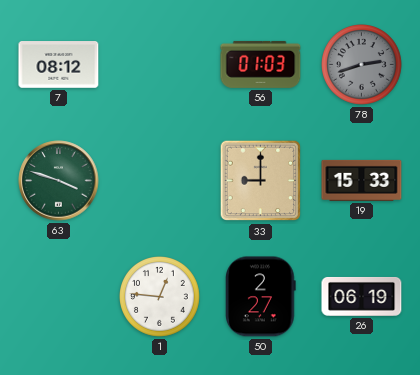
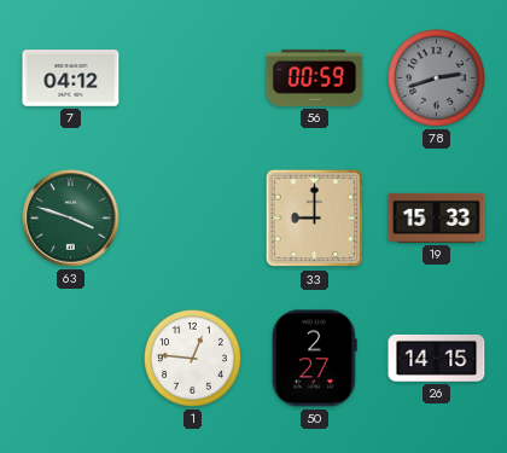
7: 08:12 -> 04:12 (71, 79)
56: 01:03 -> 00:59 (315, 77)
26: 06:19 -> 14:15 (437, 358)
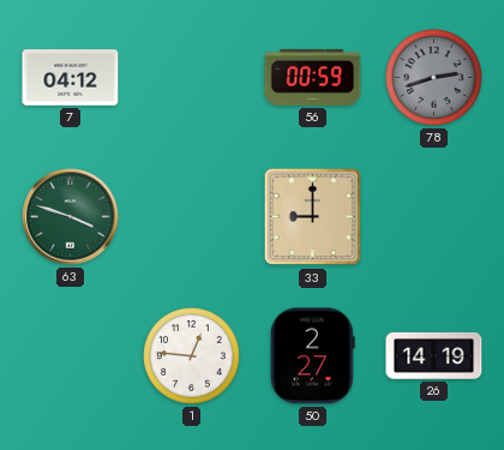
19: 15:33 -> none (437, 217)
26: 14:15 -> 14:19 (434, 355)
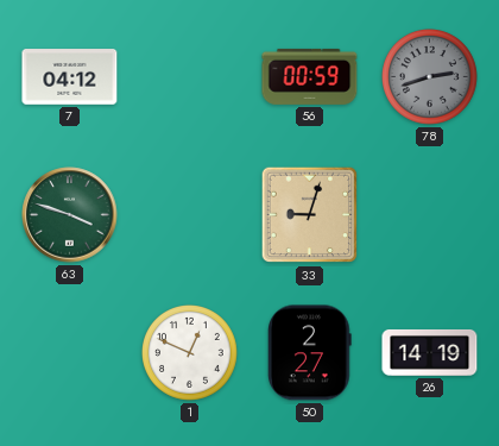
33: 9:00 -> 9:03 (310, 215)
1: 12:46 -> 12:49 (190, 353)
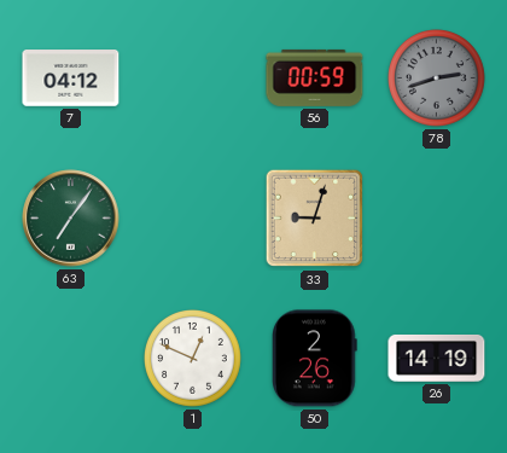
63: 3:48 -> 7:06 (71, 219)
50: 2:27 -> 2:26 (315, 359)
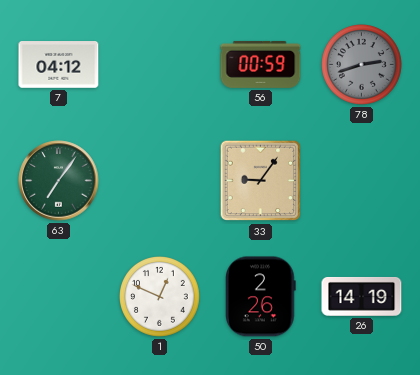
33: 9:03 -> 9:06 (261, 181)
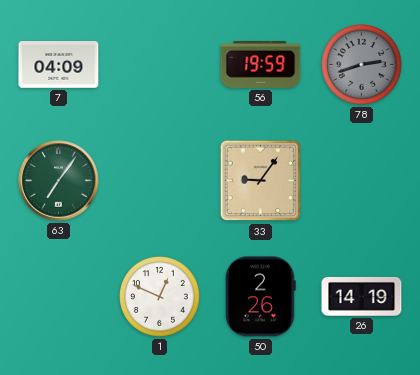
7: 04:12 -> 04:09 (59, 65)
56: 00:59 -> 19:59 (261, 64)
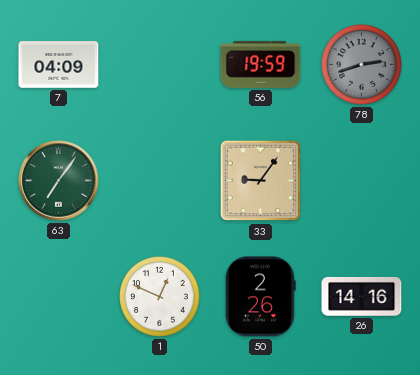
26: 14:19 -> 14:16 (362, 296)
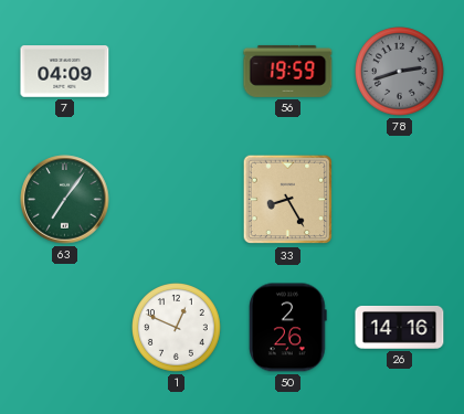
33: 9:06 -> 8:25 (288, 200)
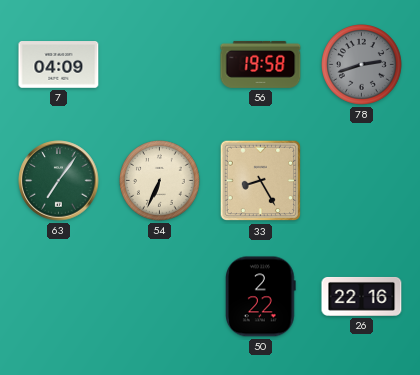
56: 19:59 -> 19:58 (261, 64)
54: none -> 6:34 (160, 181)
1: 12:49 -> none (177, 328)
50: 2:26 -> 2:22 (261, 297)
26: 14:16 -> 22:16 (362, 296)
